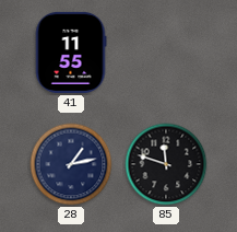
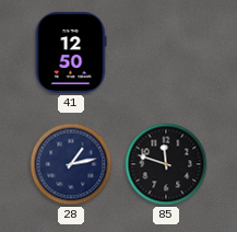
41: 11:55 -> 12:50 (71, 53)
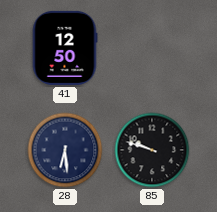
28: 1:13 -> 6:29 (65, 150)
85: 11:48 -> 9:48 (152, 150)
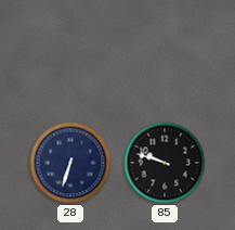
41: 12:50 -> none (65, 48)
28: 6:29 -> 6:33 (70, 163)
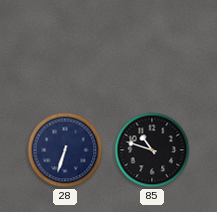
85: 9:48 -> 10:48 (152, 150)
